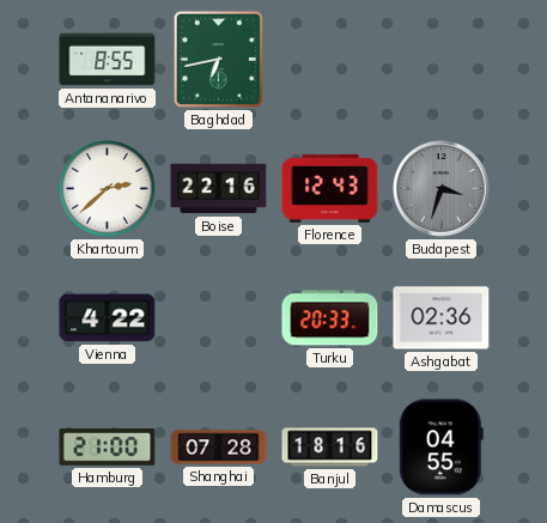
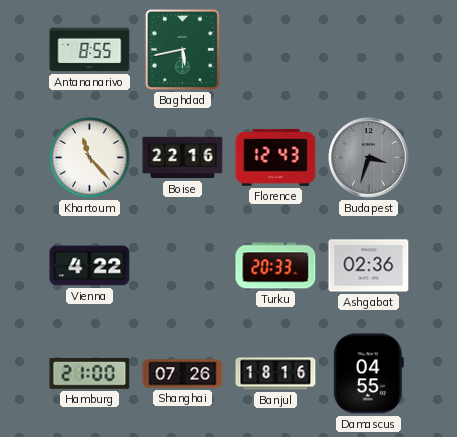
Baghdad: 6:43 -> 5:43 (182, 49)
Khartoum: 2:38 -> 11:23 (90, 158)
Shanghai: 07:28 -> 07:26 (183, 374)
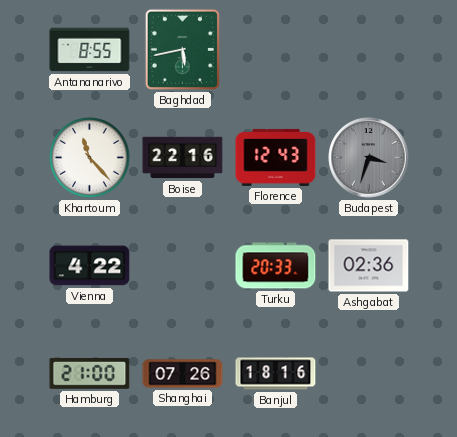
Damascus: 04:55 -> none (368, 374)
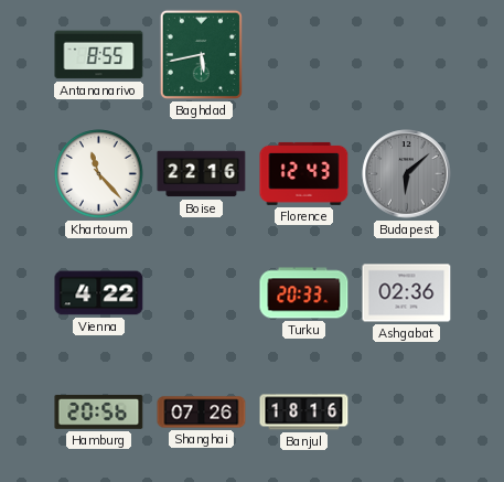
Budapest: 3:33 -> 6:08 (407, 174)
Hamburg: 21:00 -> 20:56 (99, 411)
